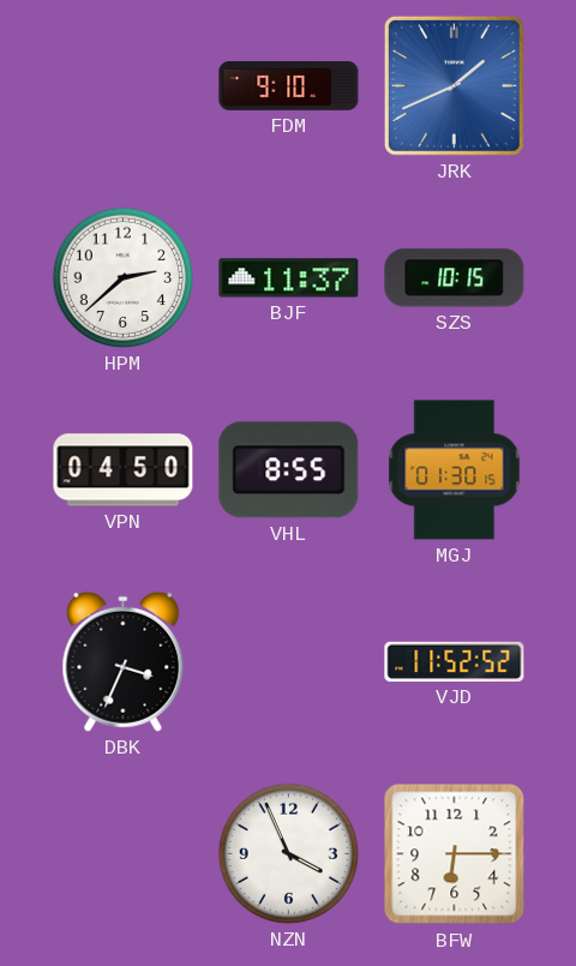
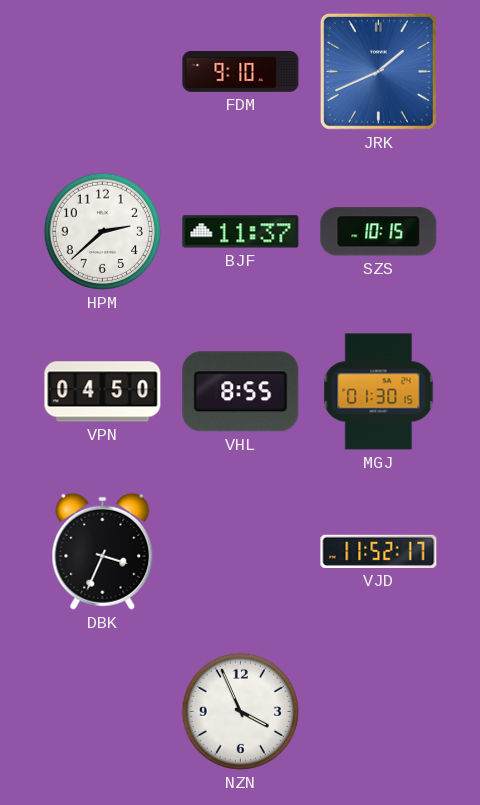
VJD: 11:52:52 -> 11:52:17 (379, 551)
BFW: 6:15 -> none (455, 854)
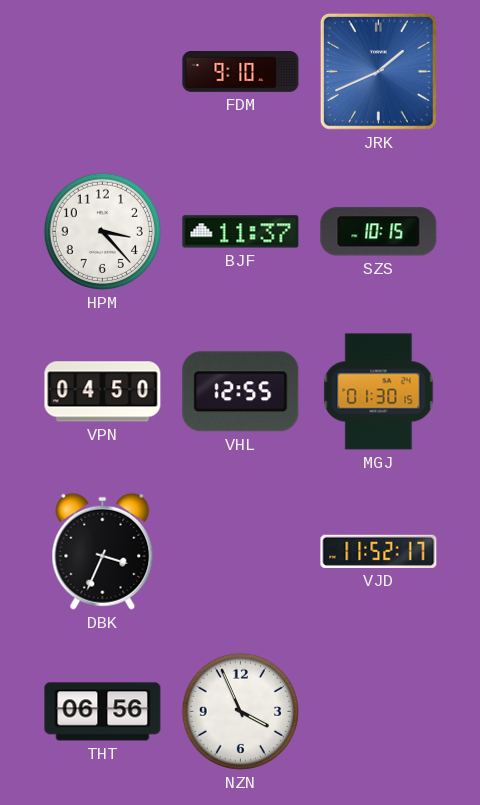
HPM: 2:38 -> 3:23 (102, 231)
VHL: 8:55 -> 12:55 (241, 392)
THT: none -> 06:56 (103, 712)
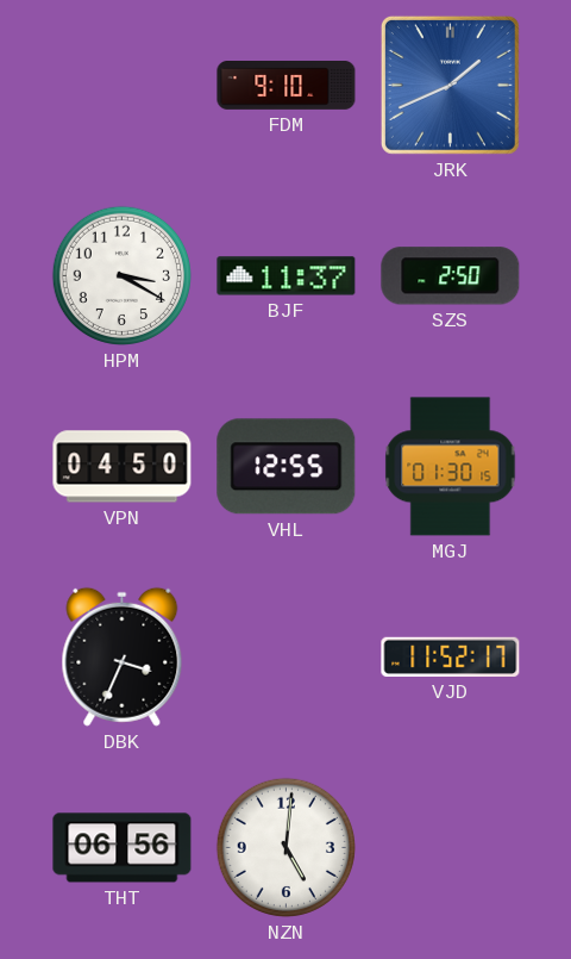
HPM: 3:23 -> 3:20 (121, 275)
SZS: 10:15 -> 2:50 (451, 276)
NZN: 3:56 -> 5:01 (285, 847)
